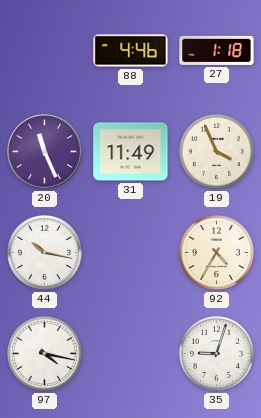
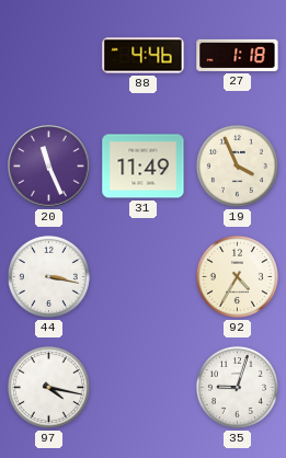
44: 10:17 -> 3:17 (48, 276)
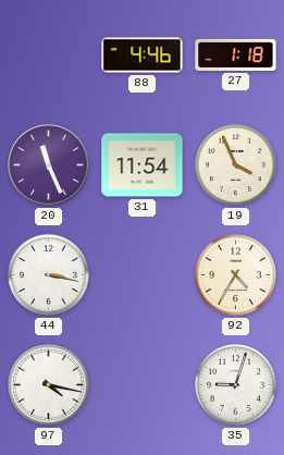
31: 11:49 -> 11:54 (143, 165)
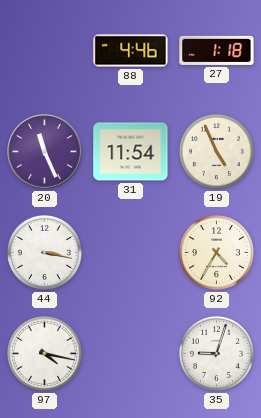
19: 3:56 -> 4:56 (216, 151)
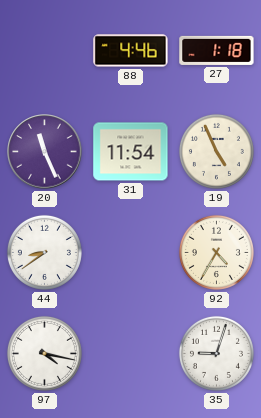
44: 3:17 -> 8:39 (44, 252)
